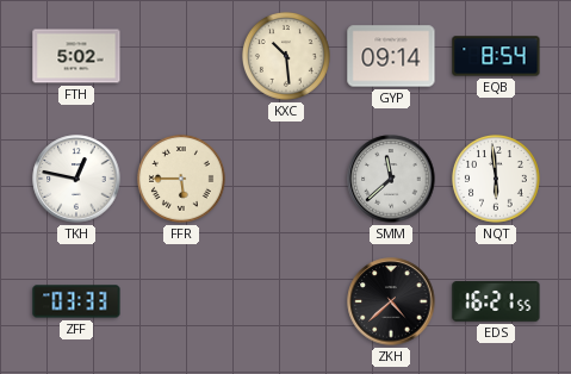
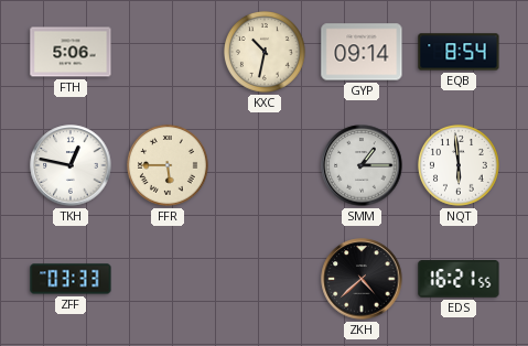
FTH: 5:02 -> 5:06 (71, 52)
KXC: 10:29 -> 10:32 (266, 53)
SMM: 11:38 -> 1:15 (362, 165)
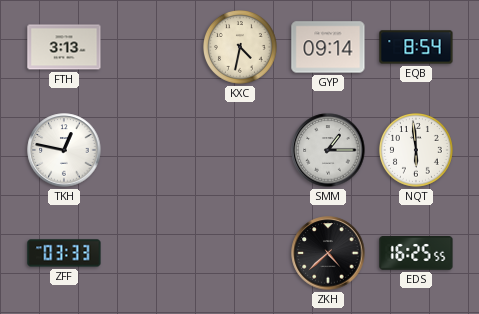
FTH: 5:06 -> 3:13 (64, 47)
KXC: 10:32 -> 4:32 (241, 48)
FFR: 5:45 -> none (169, 166)
EDS: 16:21 -> 16:25 (416, 254)
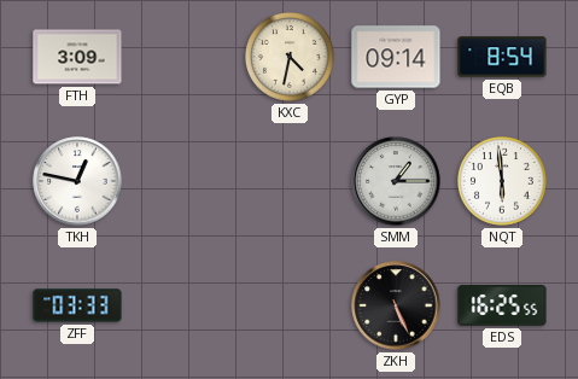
FTH: 3:13 -> 3:09 (77, 57)
ZKH: 4:38 -> 5:26 (396, 305)
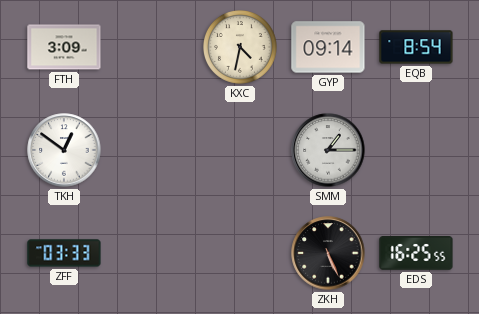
TKH: 12:47 -> 12:51 (64, 150)
NQT: 5:59 -> none (503, 182)
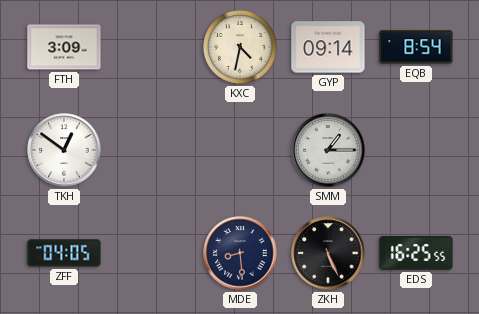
ZFF: 03:33 -> 04:05 (64, 253)
MDE: none -> 8:29 (240, 253)
